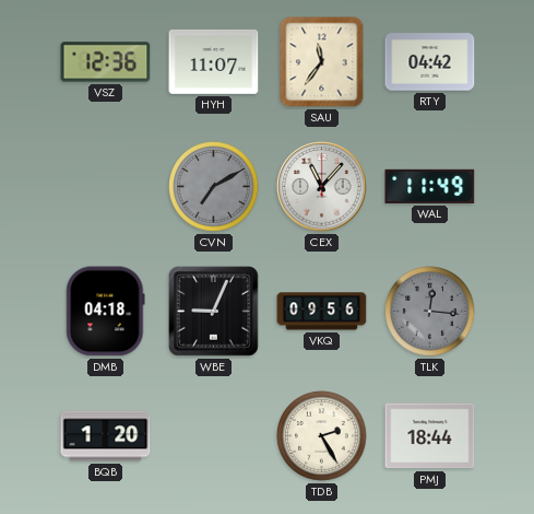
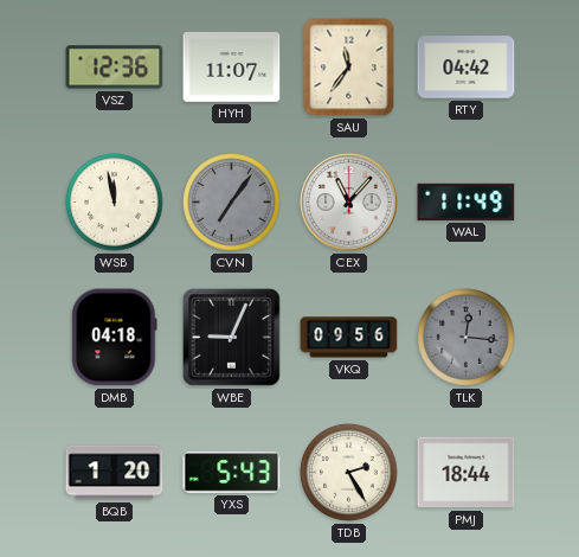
WSB: none -> 11:58 (115, 203)
CVN: 7:10 -> 7:06 (232, 203)
YXS: none -> 5:43 (232, 473)
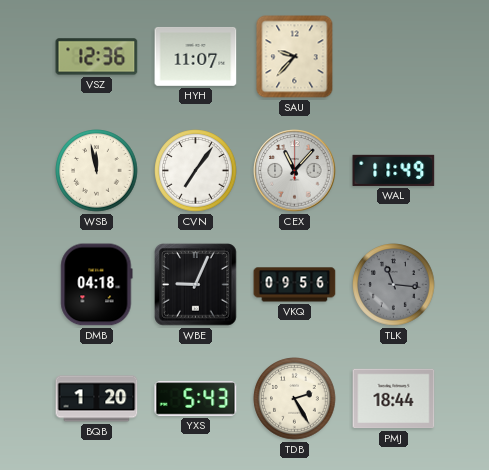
SAU: 11:36 -> 9:37 (295, 57)
RTY: 04:42 -> none (467, 68)
CVN dial: grey -> white (196, 171)
TLK: 12:16 -> 11:16 (394, 285)
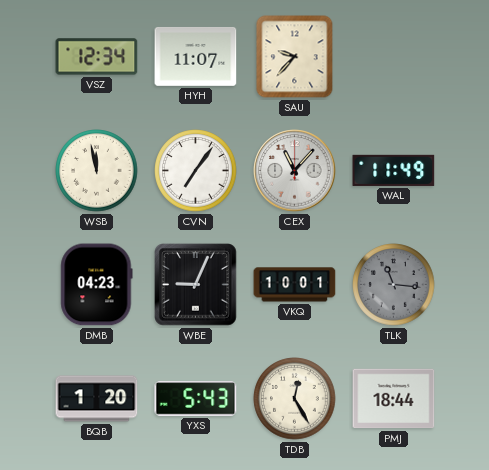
VSZ: 12:36 -> 12:34 (97, 57)
DMB: 04:18 -> 04:23 (97, 285)
VKQ: 09:56 -> 10:01 (295, 285)
TDB: 2:25 -> 12:25 (295, 399)
